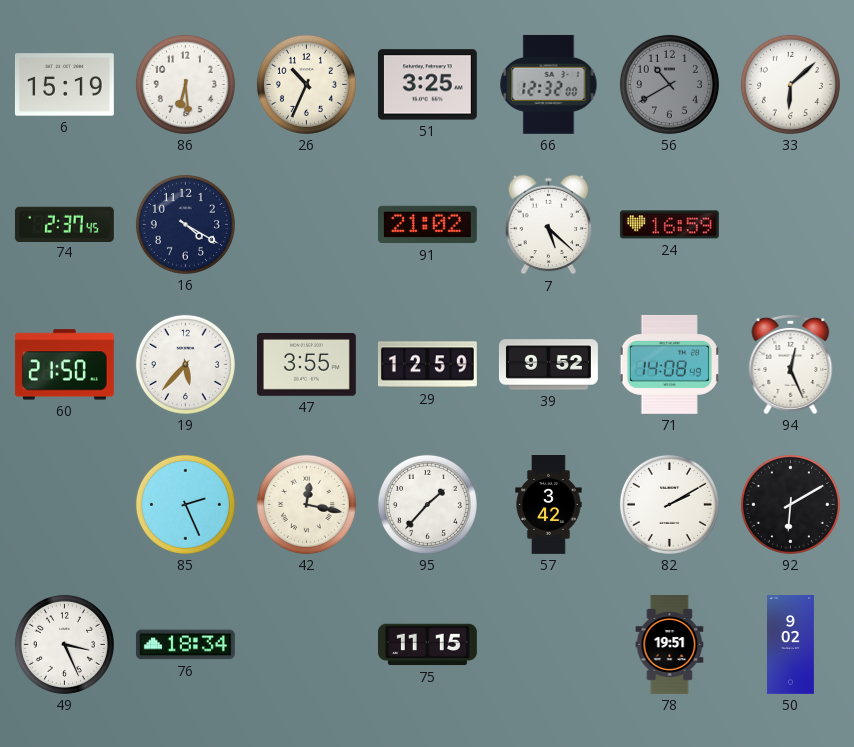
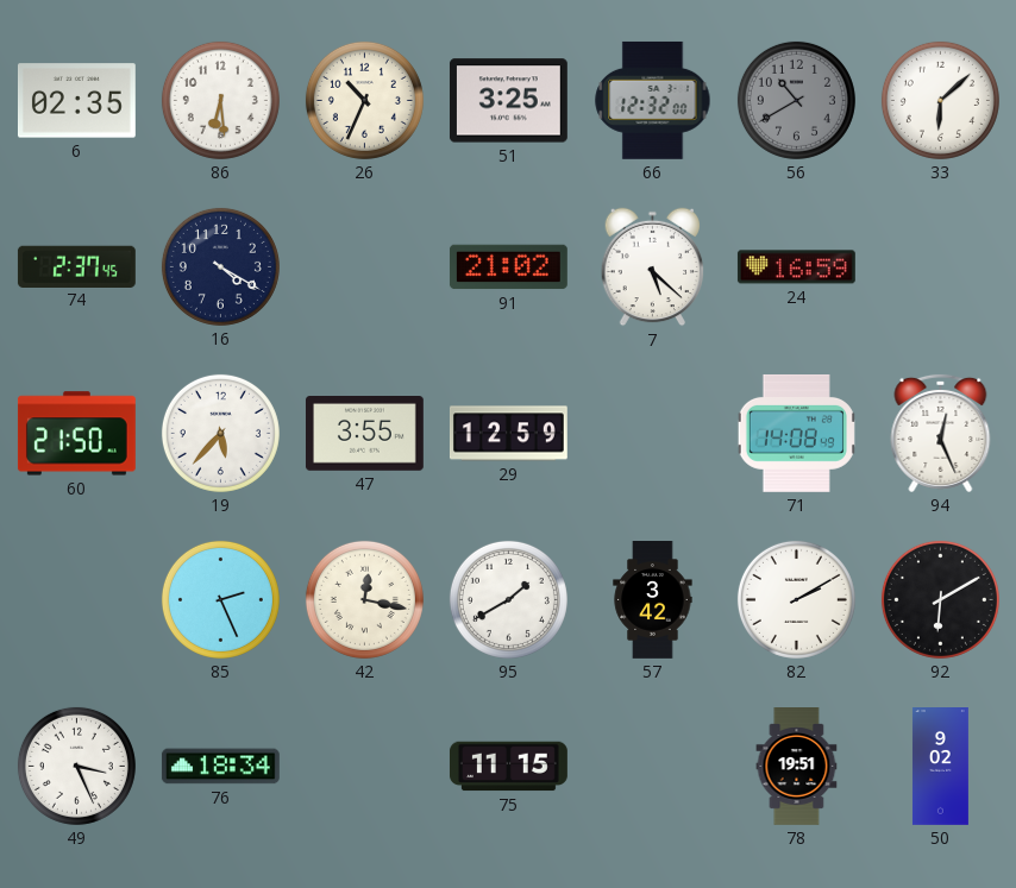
6: 15:19 -> 02:35 (76, 101)
39: 9:52 -> none (549, 365)
95: 1:37 -> 1:40 (508, 599)
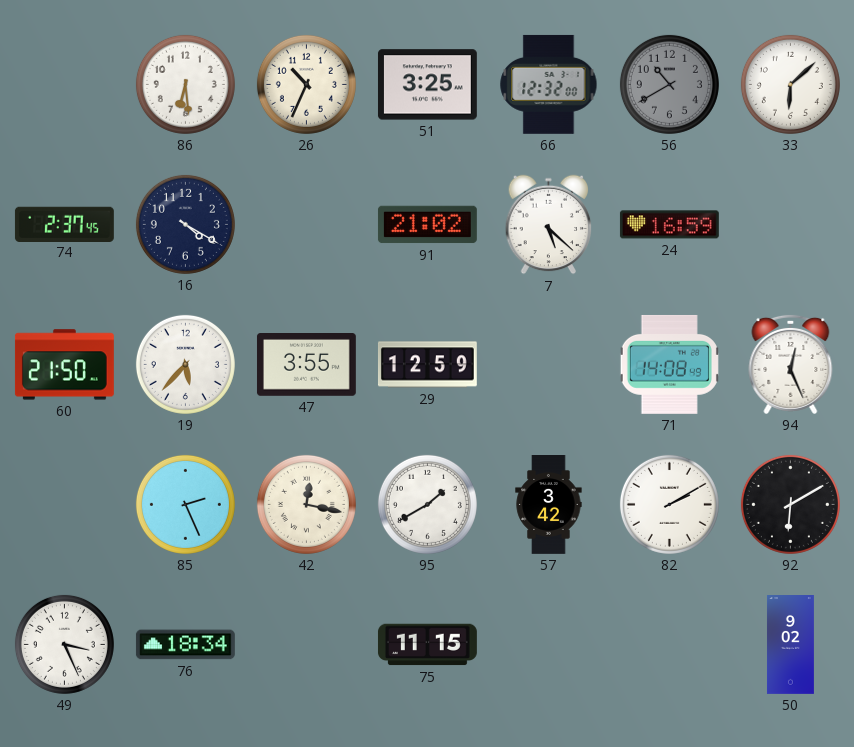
6: 02:35 -> none (76, 101)
78: 19:51 -> none (797, 767)
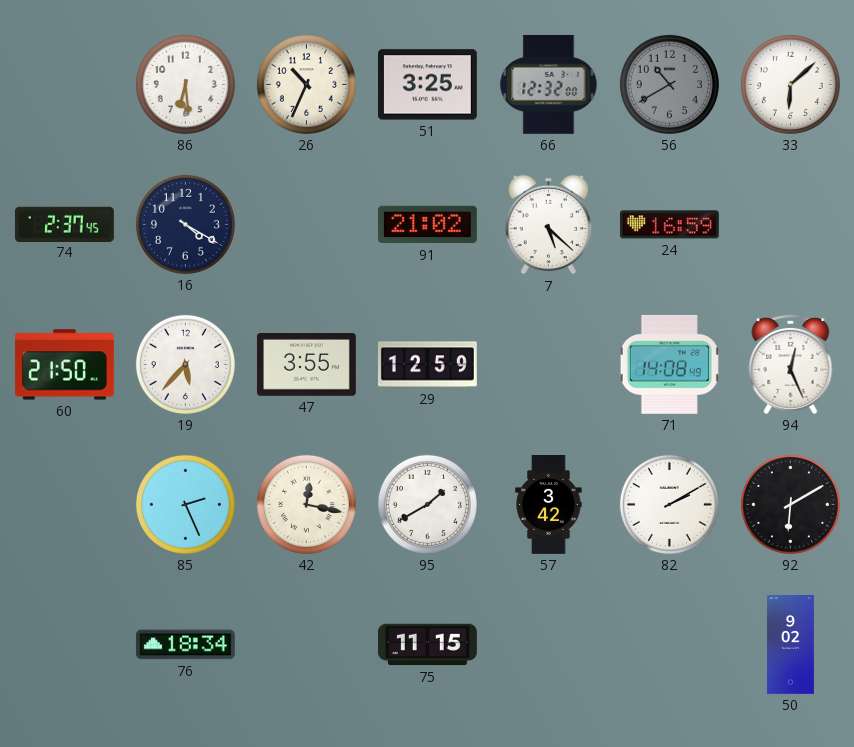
49: 3:26 -> none (64, 644)
